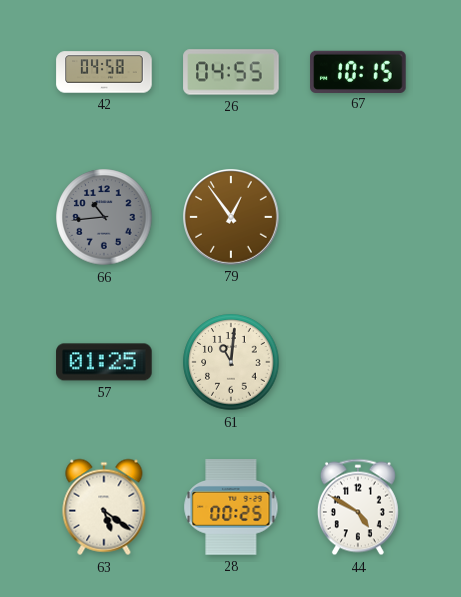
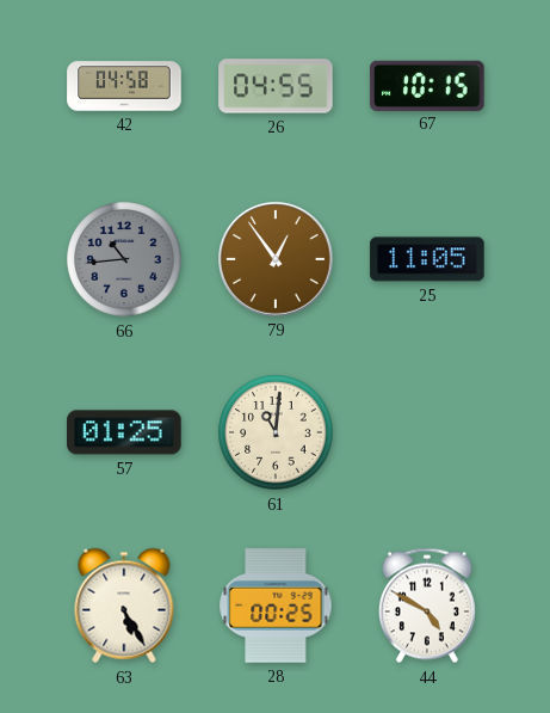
25: none -> 11:05 (427, 259)
63: 5:21 -> 5:25 (124, 606)
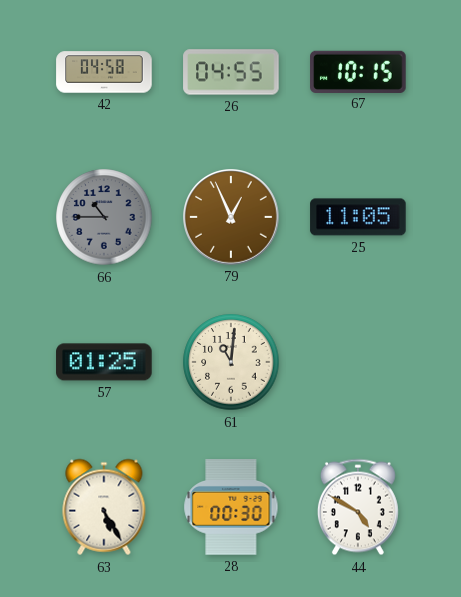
66: 10:44 -> 10:45 (104, 217)
79: 12:54 -> 12:56 (232, 218)
28: 00:25 -> 00:30 (231, 507)
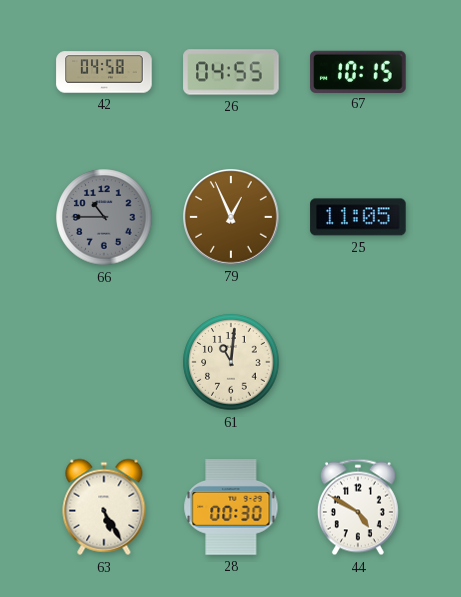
57: 01:25 -> none (104, 362)
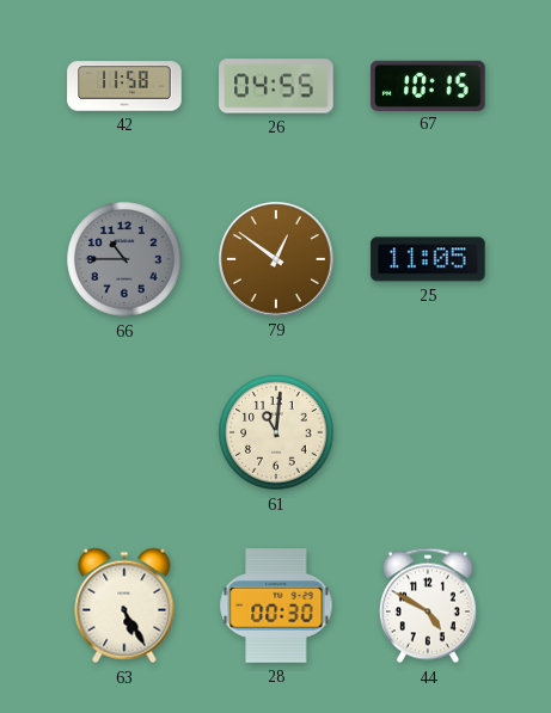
42: 04:58 -> 11:58 (124, 86)
79: 12:56 -> 12:51 (277, 260)
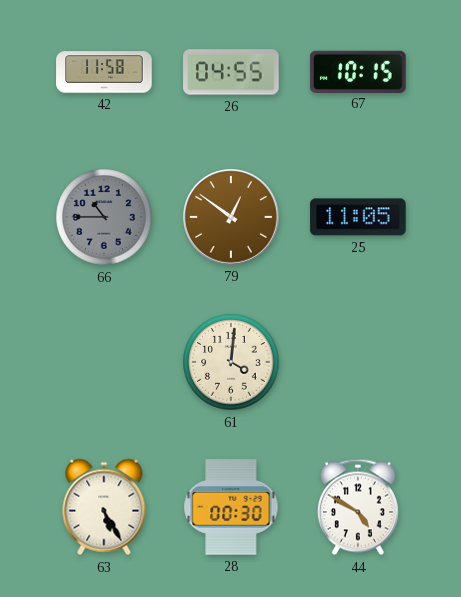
61: 11:01 -> 4:01 (231, 362)
